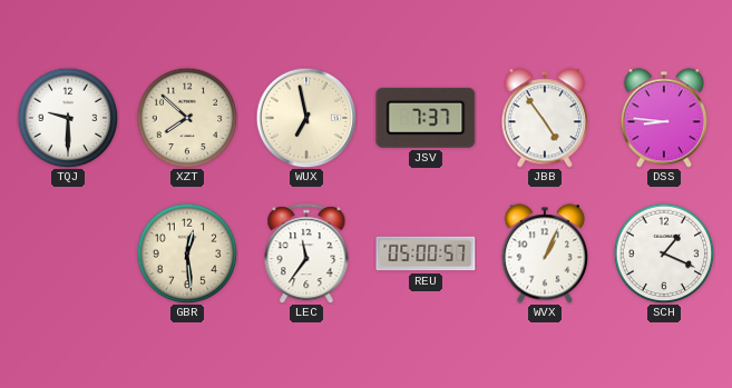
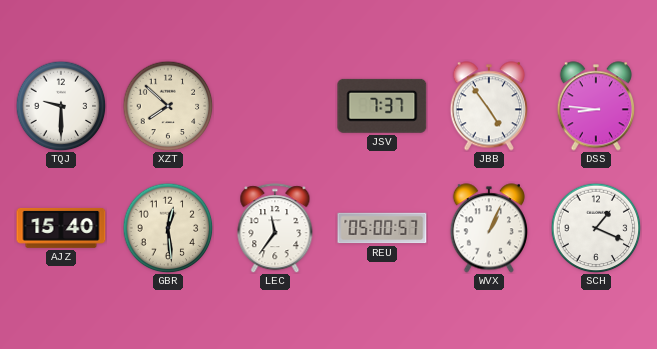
WUX: 6:58 -> none (306, 118)
AJZ: none -> 15:40 (61, 228)
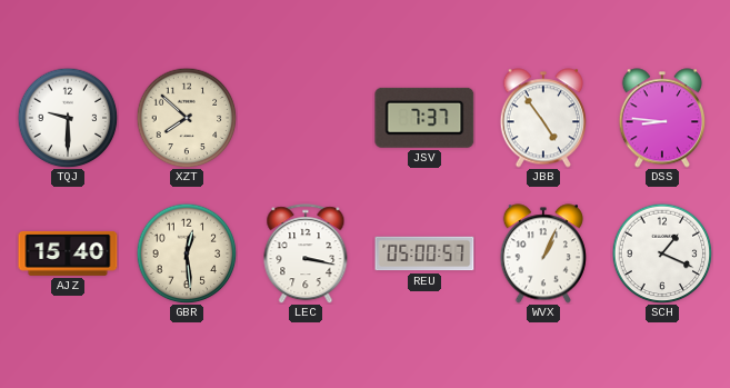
LEC: 11:36 -> 3:17 (306, 253)
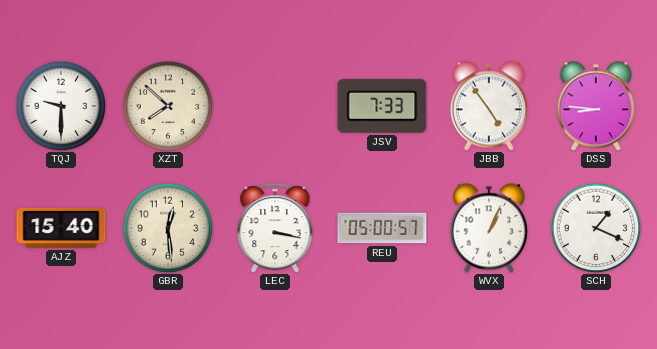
JSV: 7:37 -> 7:33 (382, 106)
